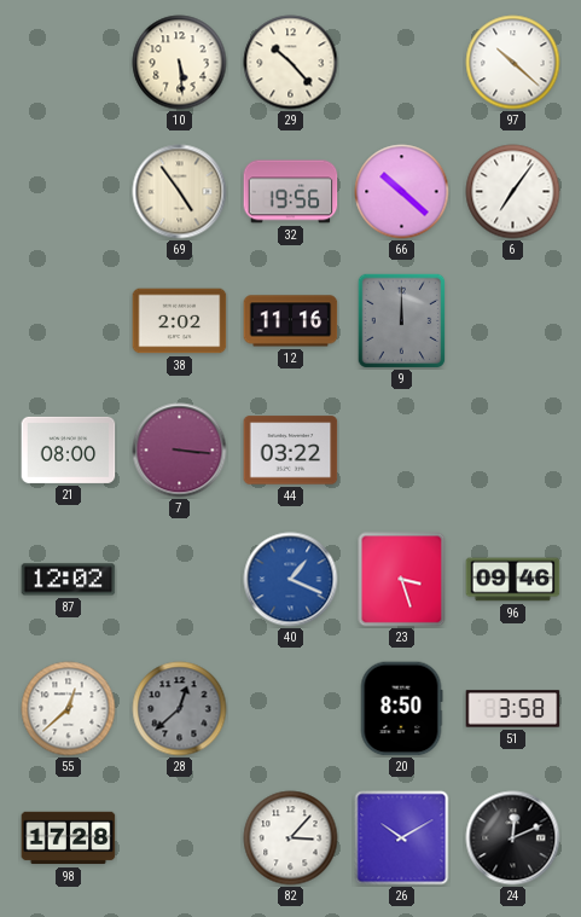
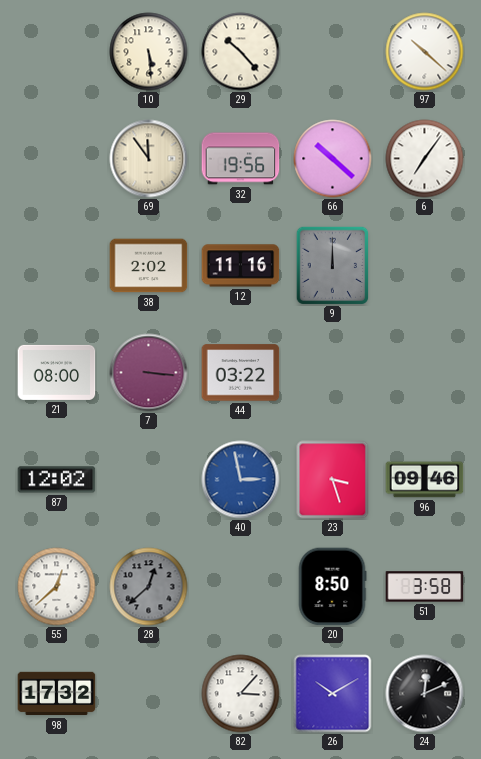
69: 4:54 -> 11:54 (149, 159)
40: 1:19 -> 2:58 (241, 480)
98: 17:28 -> 17:32 (57, 694)
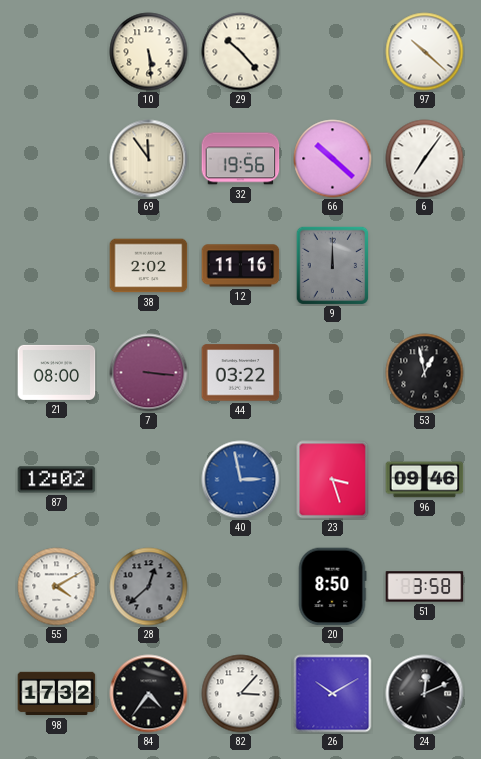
53: none -> 12:58 (425, 373)
55: 12:38 -> 4:10 (57, 587)
84: none -> 4:36 (149, 694)
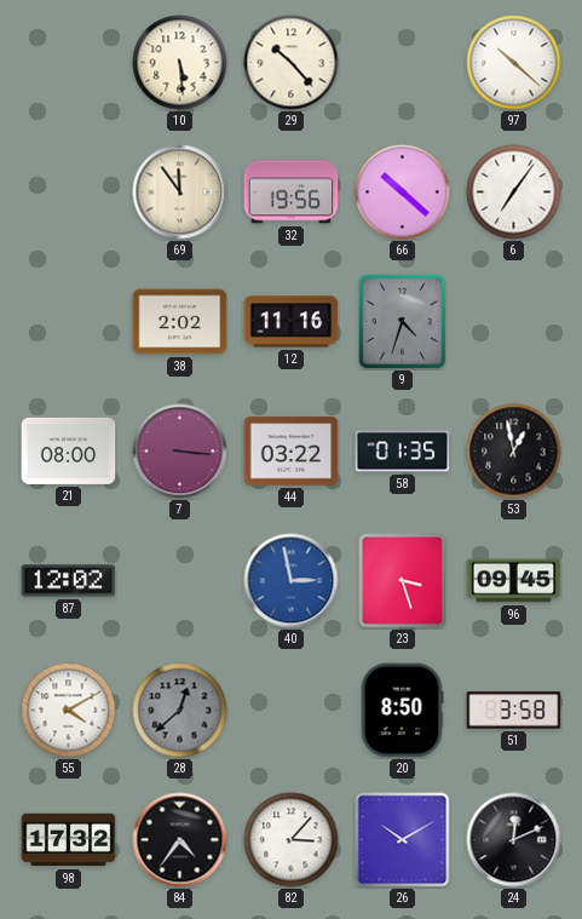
9: 12:00 -> 4:33 (403, 321)
58: none -> 01:35 (403, 452)
96: 09:46 -> 09:45 (514, 581)
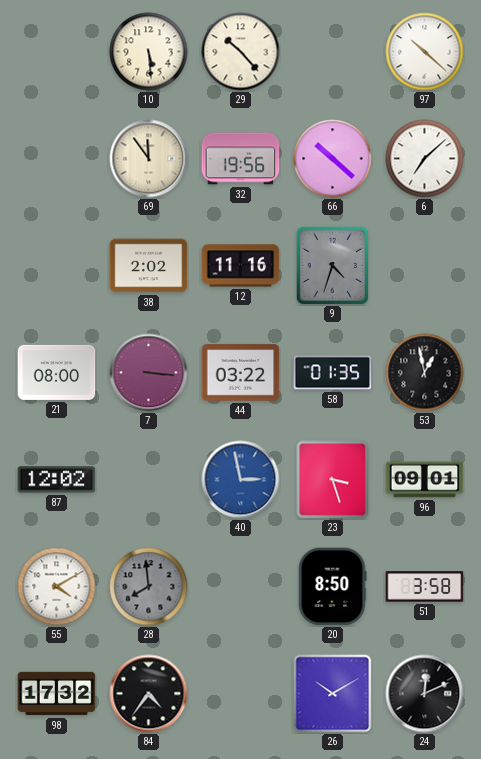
6: 7:06 -> 7:08 (425, 159)
96: 09:45 -> 09:01 (425, 480)
28: 12:38 -> 7:59 (149, 587)
82: 3:07 -> none (292, 840)
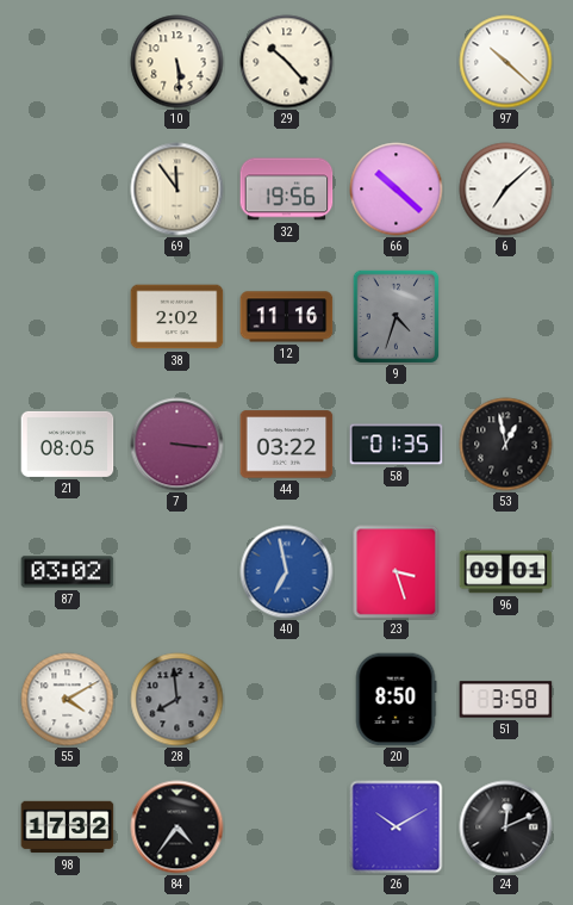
21: 08:00 -> 08:05 (68, 444)
87: 12:02 -> 03:02 (68, 572)
40: 2:58 -> 6:58 (287, 572)
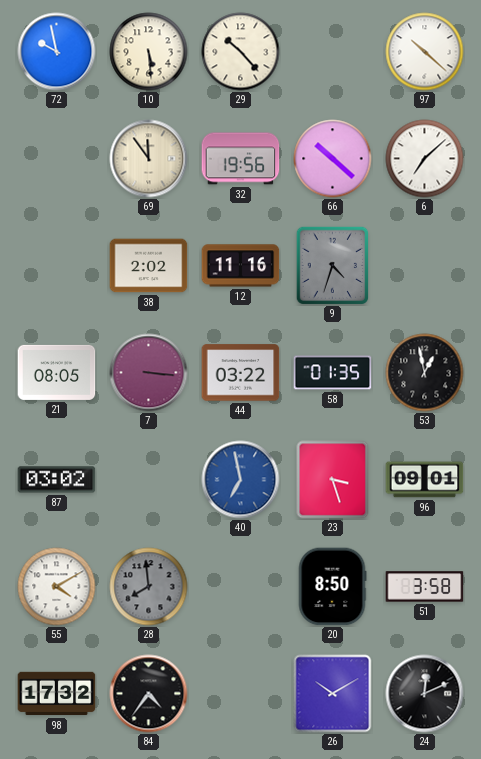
72: none -> 9:58 (57, 52)
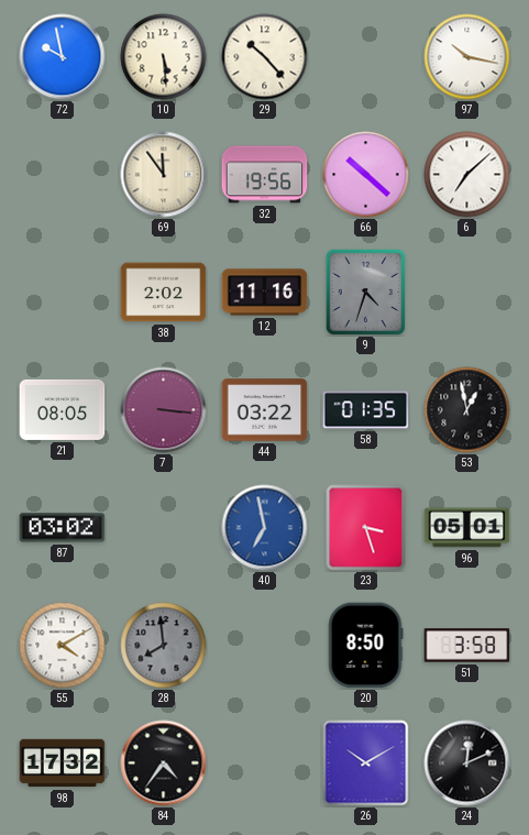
97: 10:22 -> 10:17 (467, 57)
96: 09:01 -> 05:01 (467, 528)
